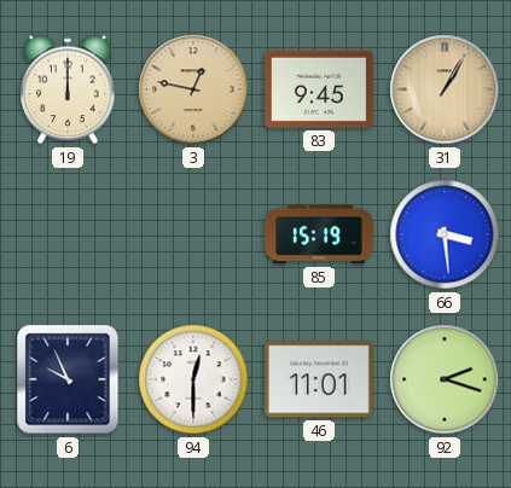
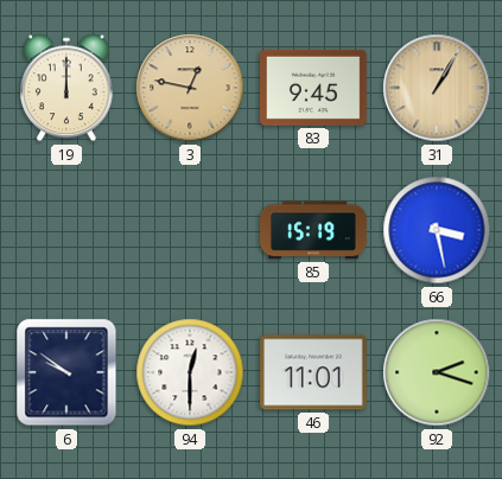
66: 3:29 -> 3:28 (437, 230)
6: 9:56 -> 9:51 (66, 372)
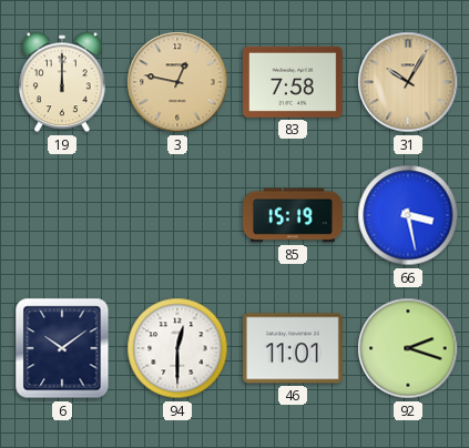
83: 9:45 -> 7:58 (294, 82)
31: 1:05 -> 10:05 (408, 82)
6: 9:51 -> 10:09 (62, 348)
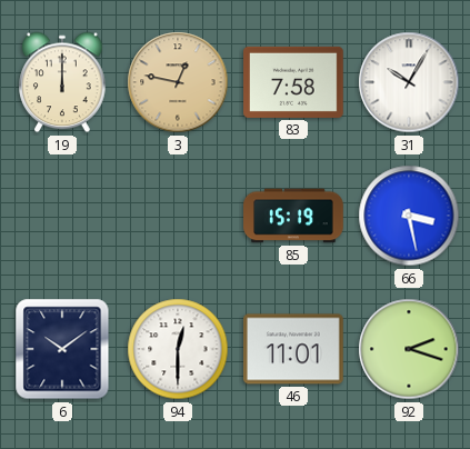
31 dial: champagne -> white (409, 82)
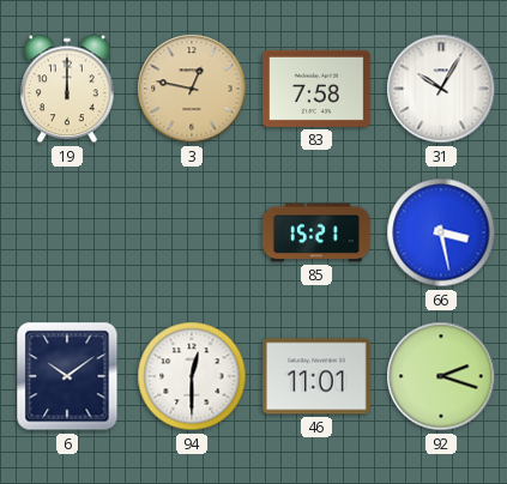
85: 15:19 -> 15:21 (316, 232)
